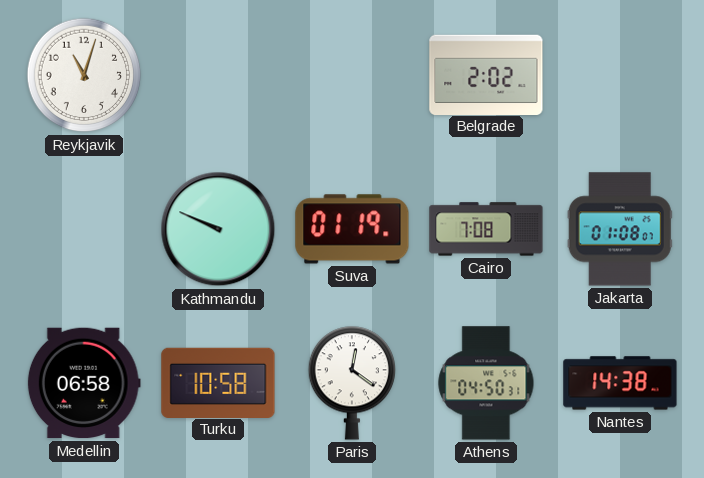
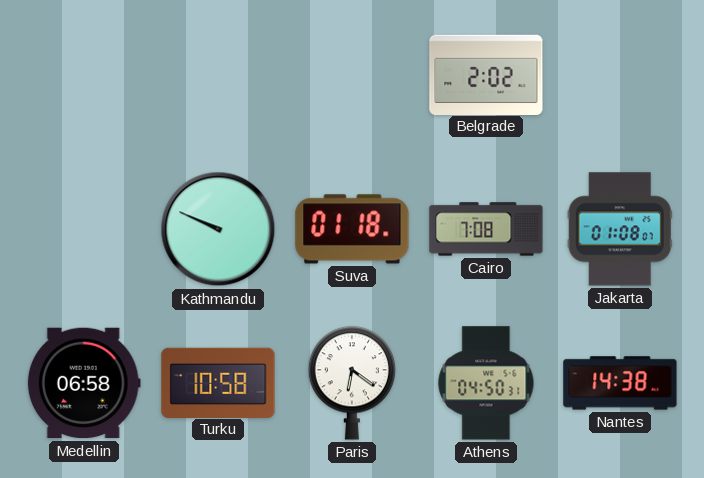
Reykjavik: 11:03 -> none (84, 75)
Suva: 01:19 -> 01:18 (352, 229)
Paris: 12:21 -> 6:21 (351, 383)
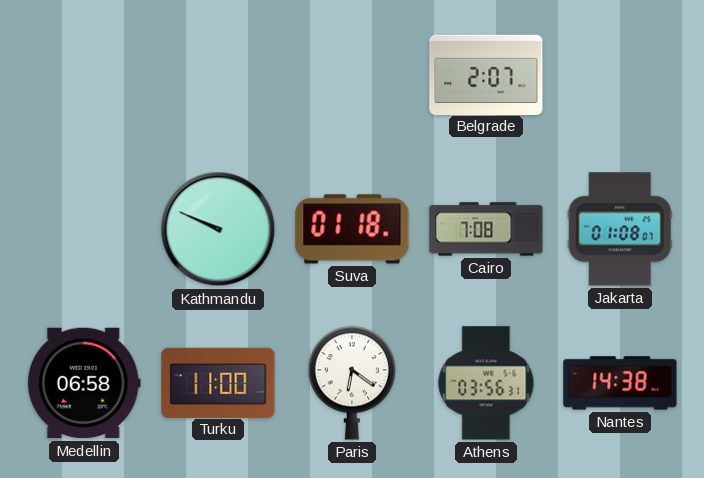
Belgrade: 2:02 -> 2:07 (486, 74)
Turku: 10:58 -> 11:00 (218, 382)
Athens: 04:50 -> 03:56 (486, 383)
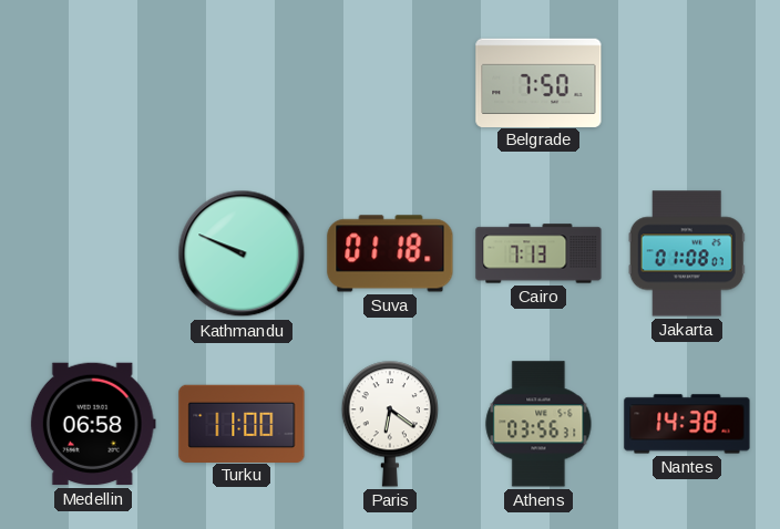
Belgrade: 2:07 -> 7:50 (538, 82)
Cairo: 7:08 -> 7:13 (538, 253)
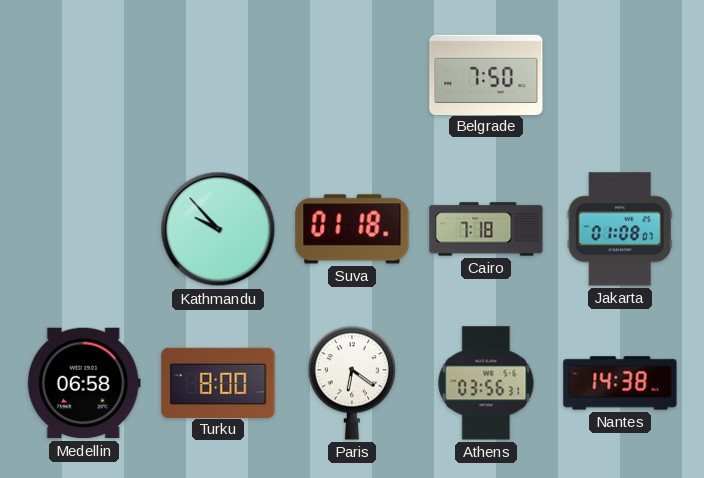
Kathmandu: 9:49 -> 9:53 (218, 229)
Cairo: 7:13 -> 7:18 (486, 229)
Turku: 11:00 -> 8:00 (218, 382)
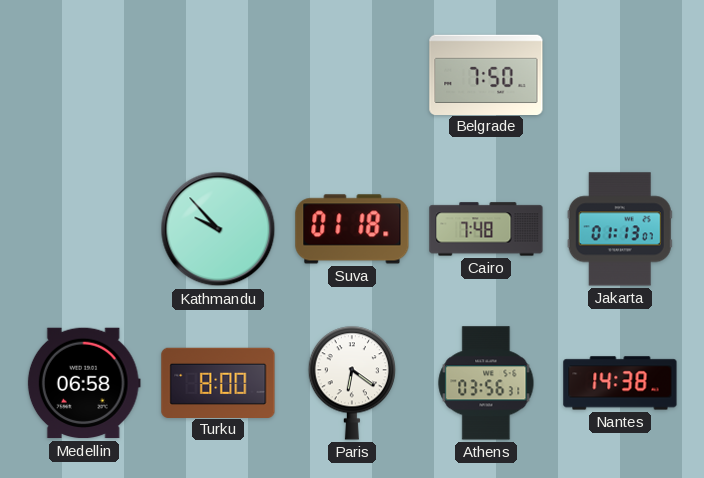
Cairo: 7:18 -> 7:48 (486, 229)
Jakarta: 01:08 -> 01:13 (620, 229)
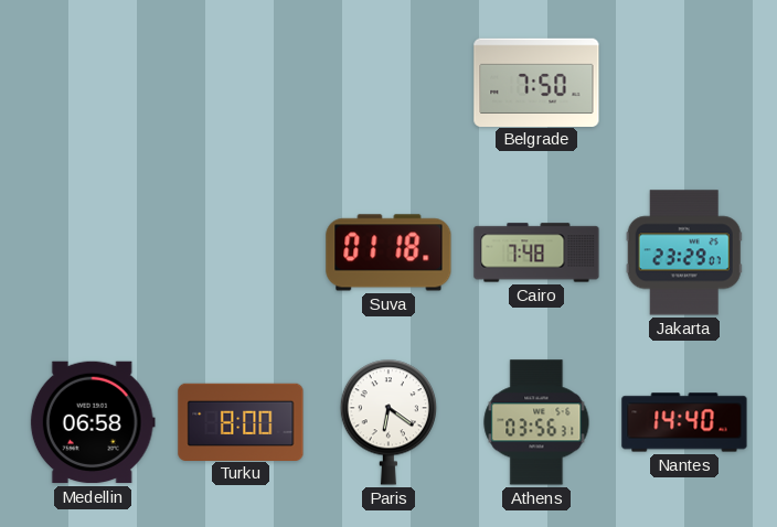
Kathmandu: 9:53 -> none (218, 229)
Jakarta: 01:13 -> 23:29 (684, 252)
Nantes: 14:38 -> 14:40 (684, 422)
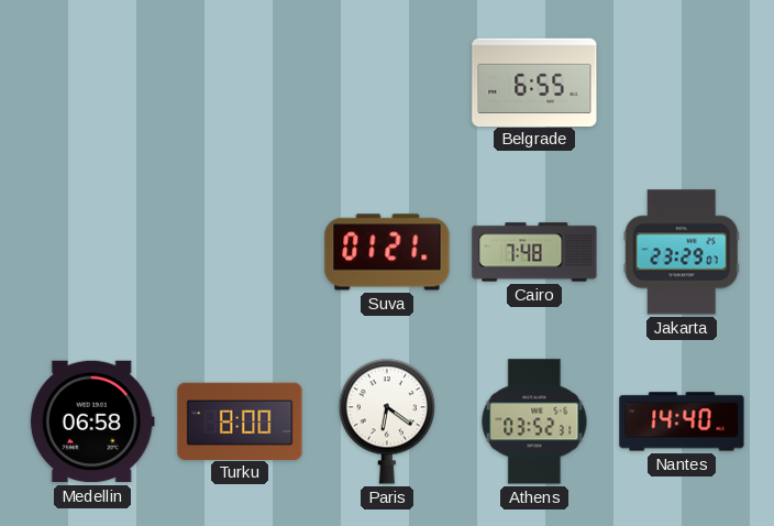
Belgrade: 7:50 -> 6:55 (534, 81)
Suva: 01:18 -> 01:21 (387, 252)
Athens: 03:56 -> 03:52 (534, 421)
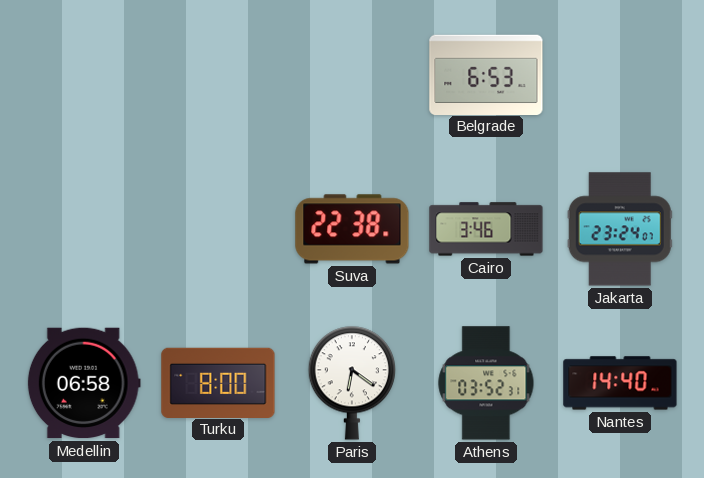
Belgrade: 6:55 -> 6:53 (486, 74)
Suva: 01:21 -> 22:38 (352, 229)
Cairo: 7:48 -> 3:46 (486, 229)
Jakarta: 23:29 -> 23:24 (620, 229)
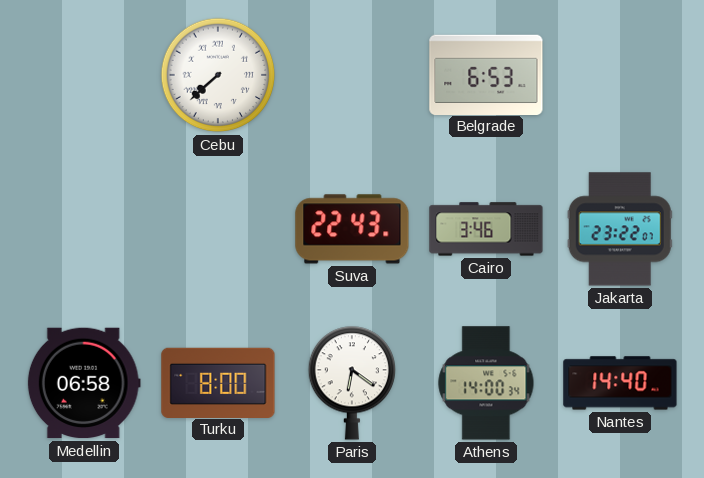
Cebu: none -> 7:38 (218, 75)
Suva: 22:38 -> 22:43 (352, 229)
Jakarta: 23:24 -> 23:22 (620, 229)
Athens: 03:52 -> 14:00 (486, 383)
